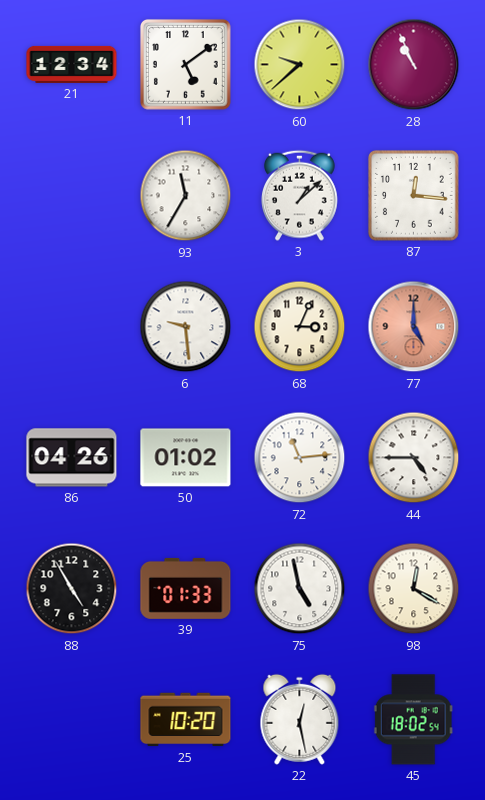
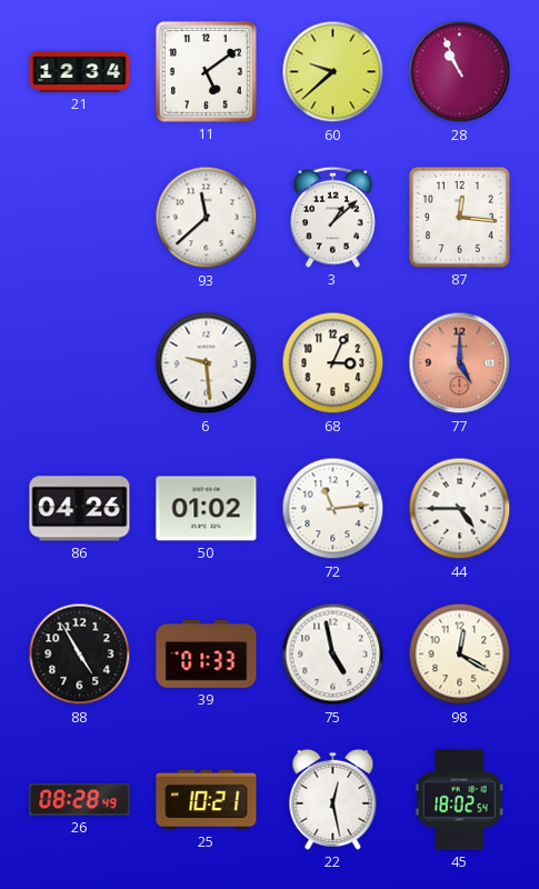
93: 11:35 -> 11:38 (207, 218)
26: none -> 08:28 (80, 800)
25: 10:20 -> 10:21 (207, 800)
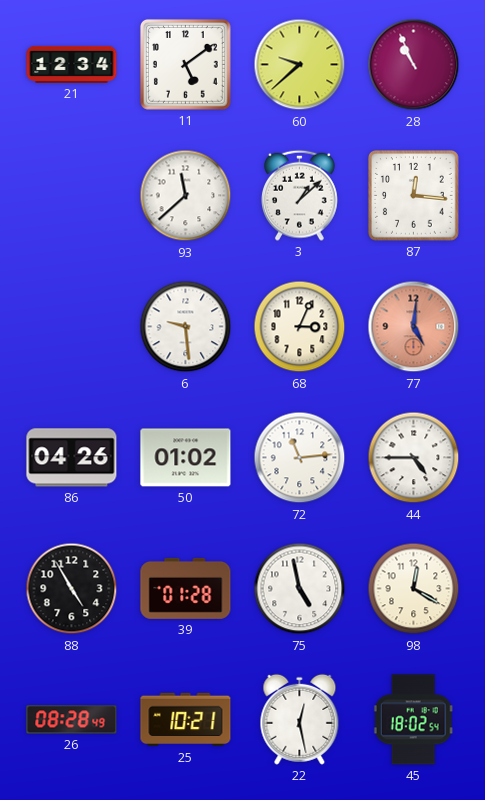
77: 5:00 -> 5:01 (414, 327)
39: 01:33 -> 01:28 (186, 588)
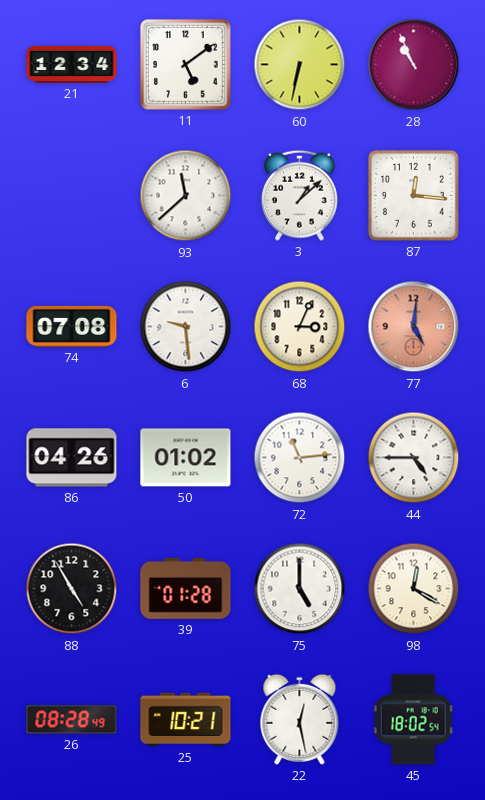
60: 9:38 -> 6:32 (300, 65)
74: none -> 07:08 (72, 326)
75: 4:58 -> 5:00 (300, 589)
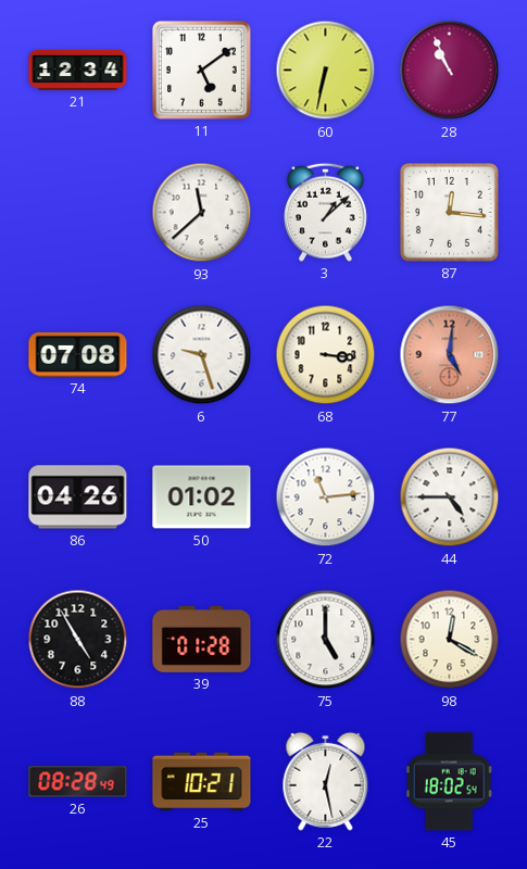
6: 9:29 -> 9:27 (202, 355)
68: 3:04 -> 3:16 (326, 355)
